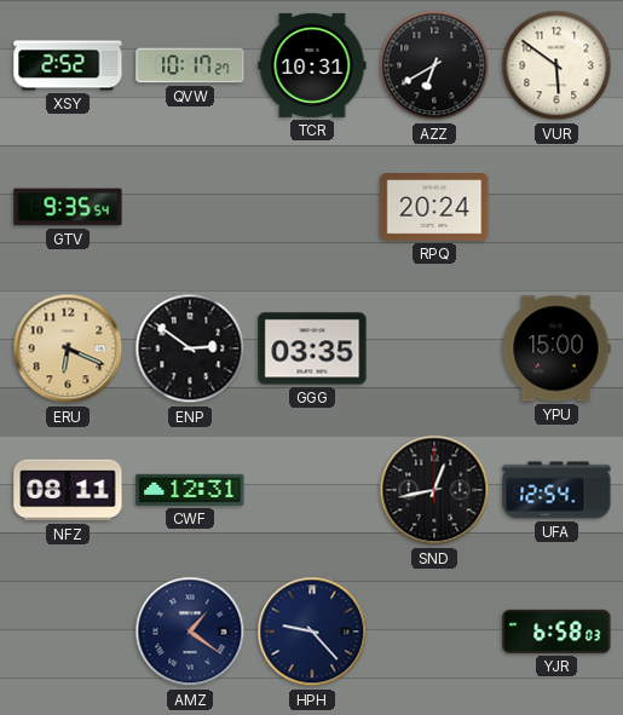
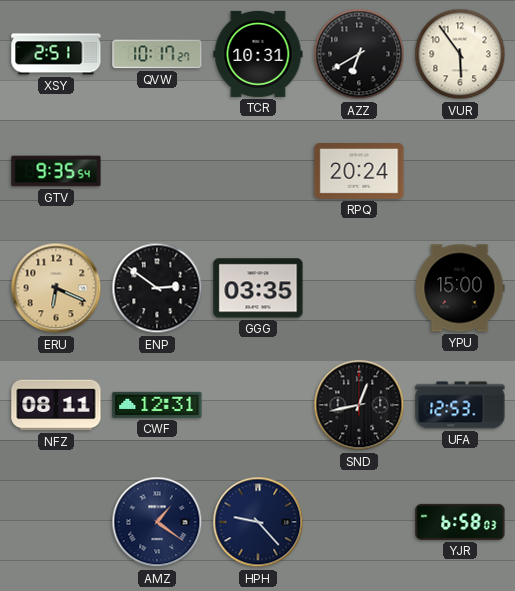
XSY: 2:52 -> 2:51 (56, 54)
VUR: 5:51 -> 5:54 (460, 54)
UFA: 12:54 -> 12:53 (460, 405)
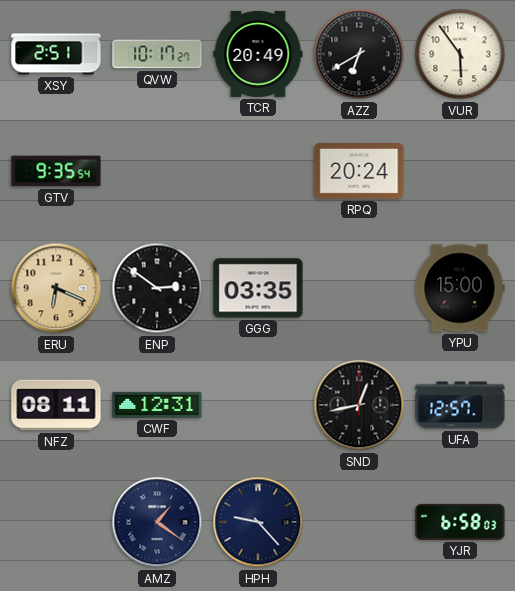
TCR: 10:31 -> 20:49 (258, 54)
UFA: 12:53 -> 12:57 (460, 405)
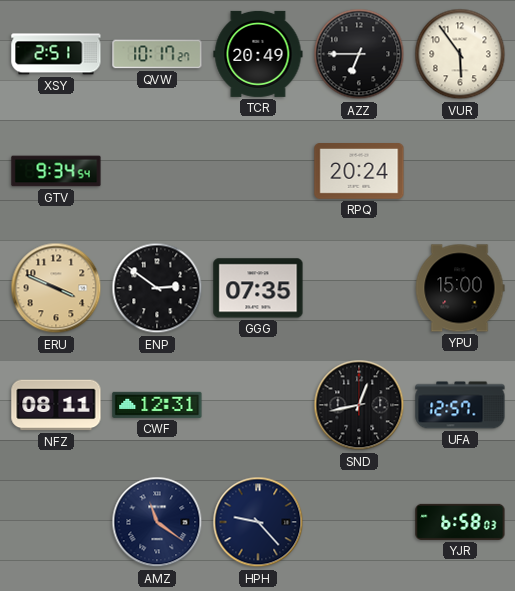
AZZ: 6:40 -> 6:45 (359, 54)
GTV: 9:35 -> 9:34 (56, 171)
ERU: 6:19 -> 3:49 (56, 288)
GGG: 03:35 -> 07:35 (258, 288)
AMZ: 1:21 -> 11:21 (157, 522)
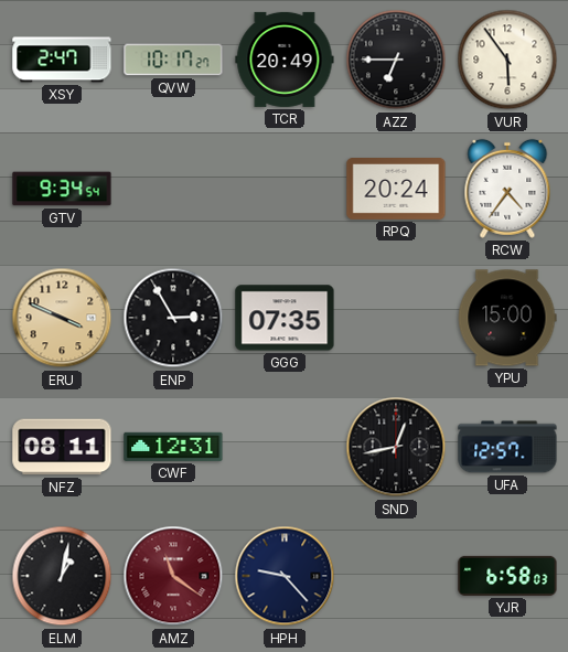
XSY: 2:51 -> 2:47 (62, 60)
RCW: none -> 4:36 (507, 189)
ENP: 2:51 -> 2:55 (173, 318)
ELM: none -> 1:02 (62, 576)
AMZ dial: navy -> burgundy (173, 576)
